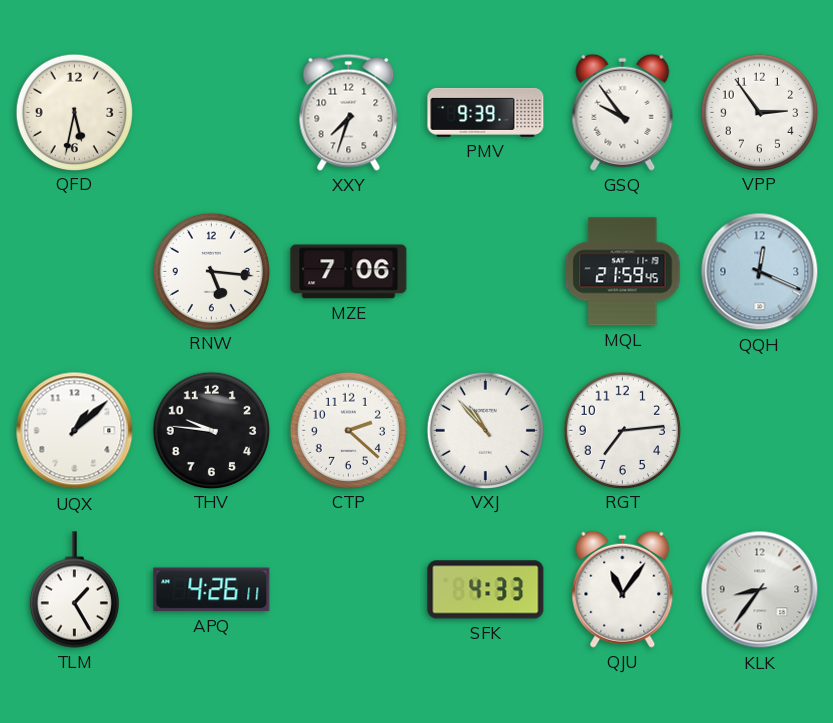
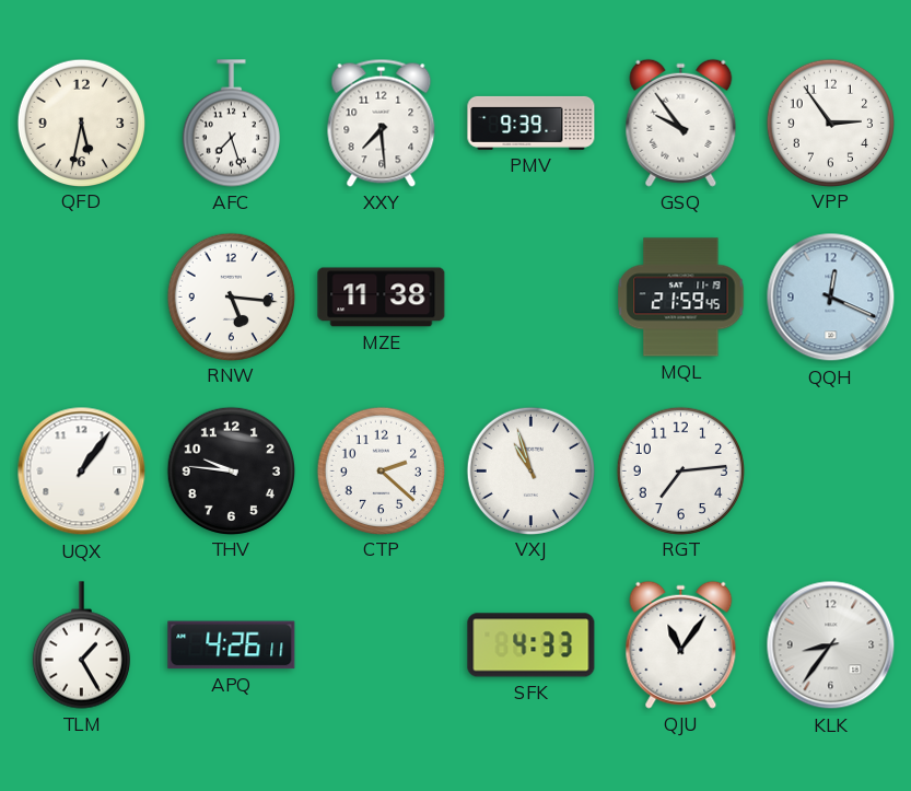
AFC: none -> 7:27 (231, 124)
XXY: 7:33 -> 7:29 (382, 123)
MZE: 7:06 -> 11:38 (382, 298)
UQX: 1:08 -> 1:06 (82, 472)
VXJ: 10:53 -> 10:57 (530, 470)
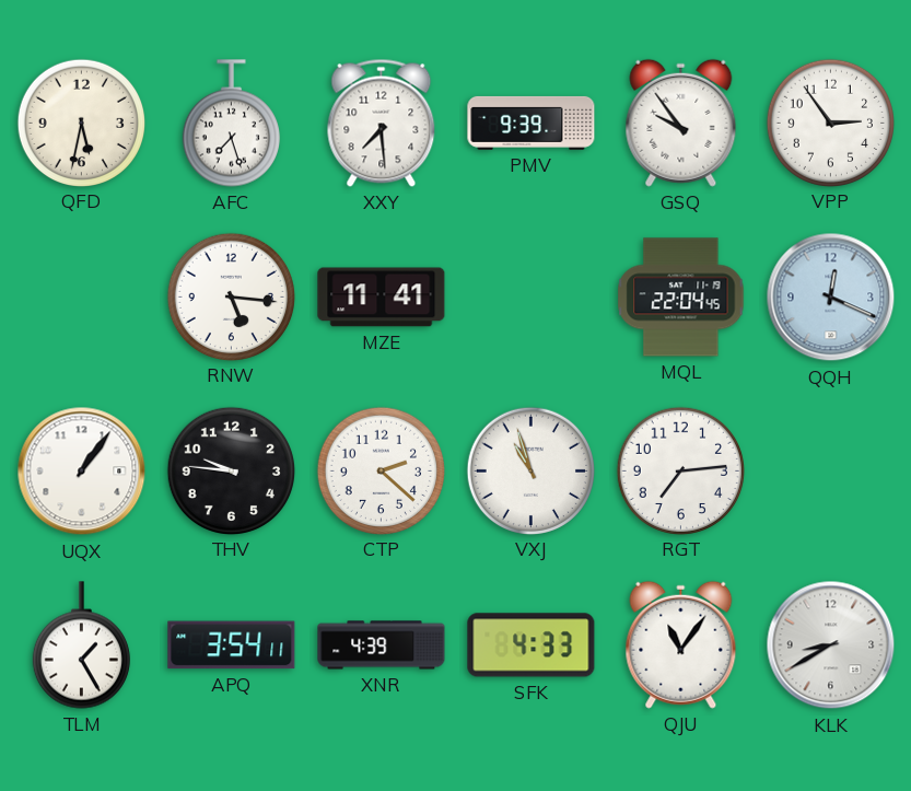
MZE: 11:38 -> 11:41 (382, 298)
MQL: 21:59 -> 22:04 (681, 298)
APQ: 4:26 -> 3:54 (232, 645)
XNR: none -> 4:39 (382, 645)
KLK: 8:36 -> 8:40 (831, 645)
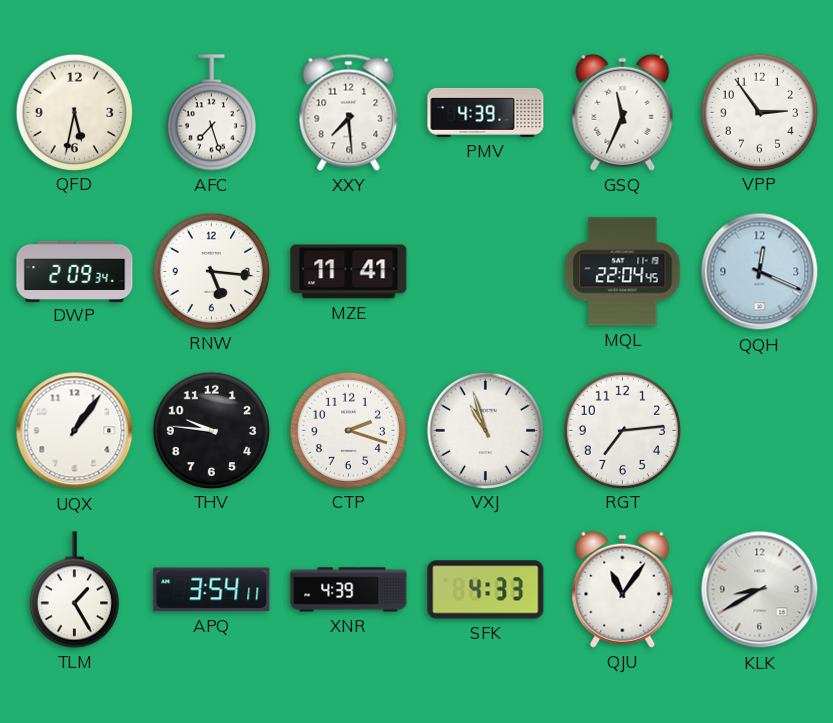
PMV: 9:39 -> 4:39 (486, 112)
GSQ: 9:54 -> 11:34 (623, 112)
DWP: none -> 2:09 (75, 271)
CTP: 2:22 -> 2:18 (348, 430)
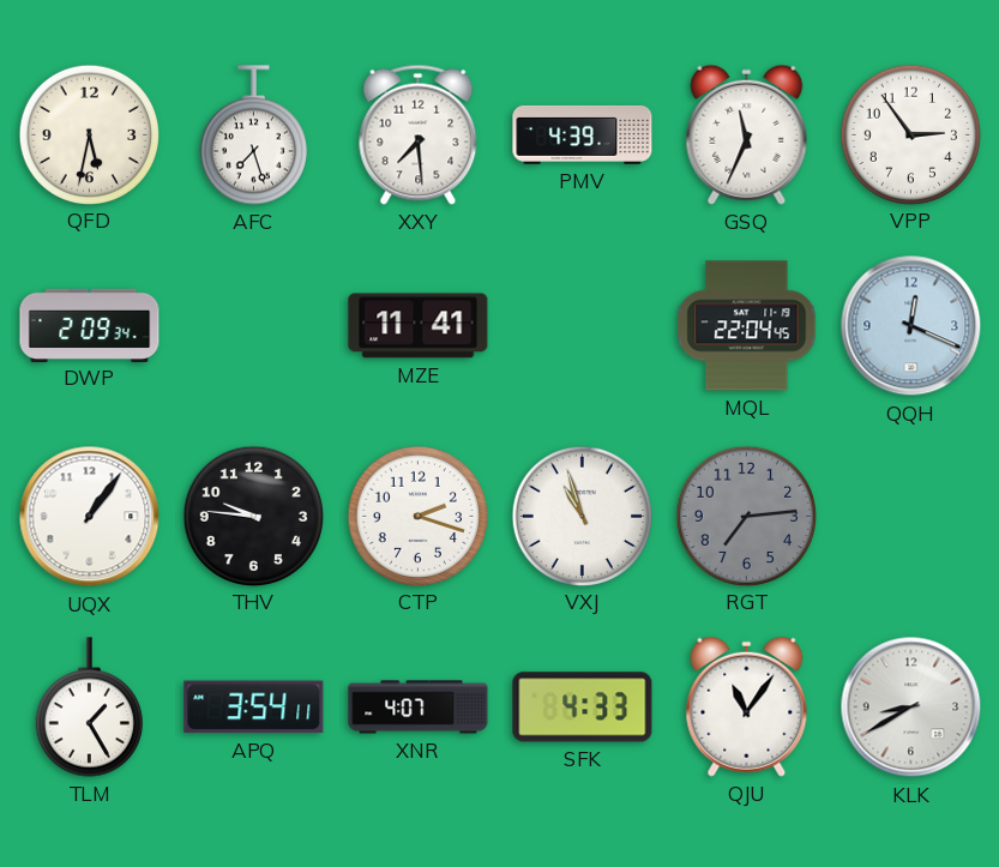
RNW: 5:16 -> none (211, 271)
RGT dial: white -> grey (746, 516)
XNR: 4:39 -> 4:07 (419, 708)
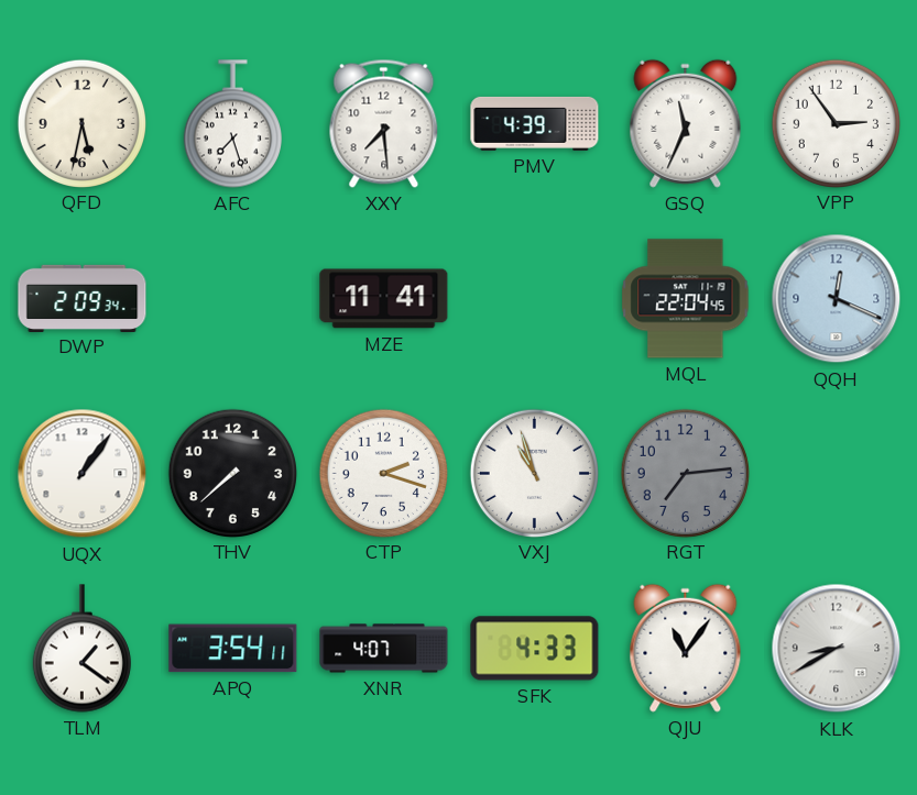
THV: 9:46 -> 7:38 (232, 473)
TLM: 1:25 -> 1:21 (81, 649)
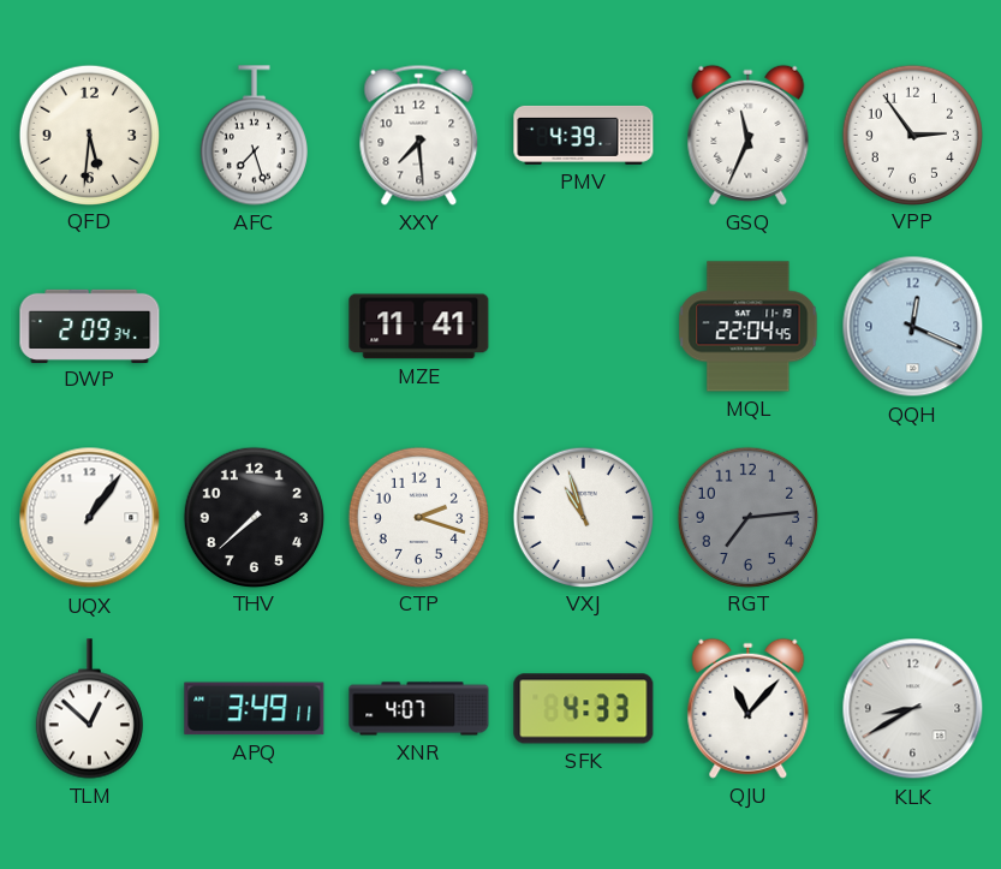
QFD: 5:32 -> 5:31 (89, 135)
TLM: 1:21 -> 12:52 (89, 709)
APQ: 3:54 -> 3:49 (255, 709)
QJU: 11:06 -> 11:07 (749, 708)
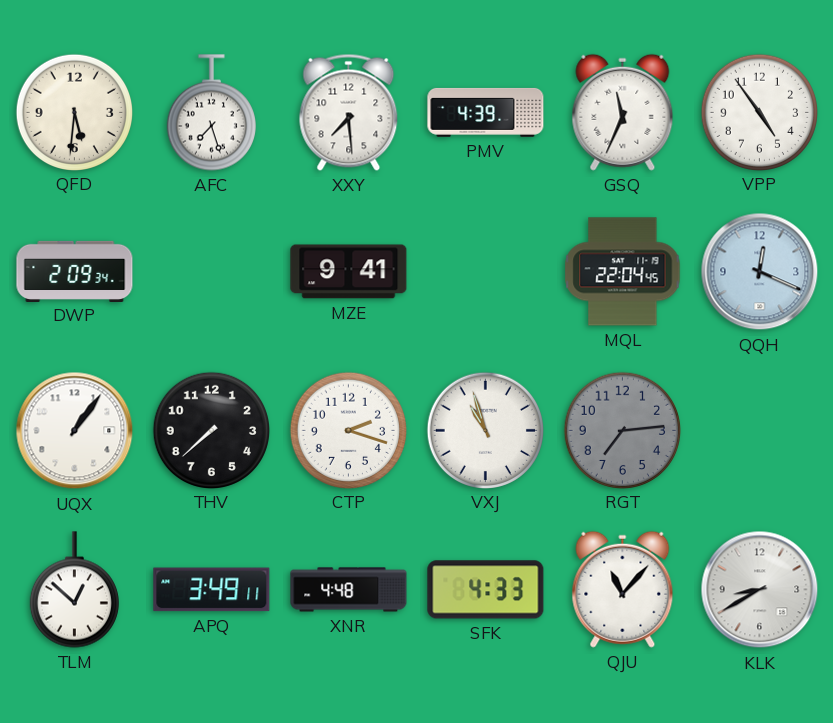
VPP: 2:54 -> 4:54 (759, 112)
MZE: 11:41 -> 9:41 (349, 272)
XNR: 4:07 -> 4:48 (349, 590)
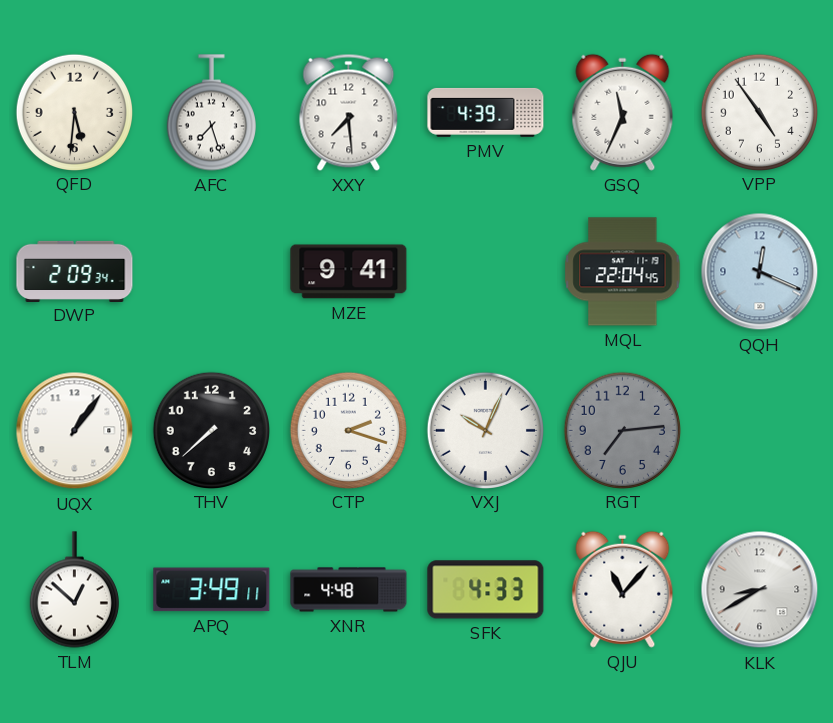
VXJ: 10:57 -> 10:04 (485, 430)
